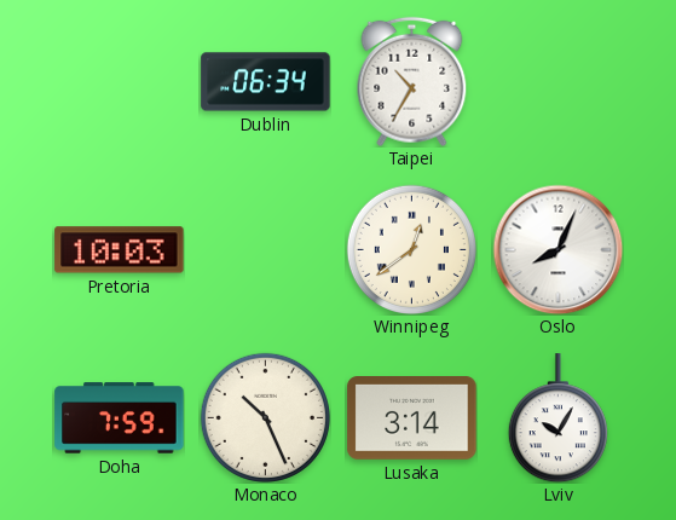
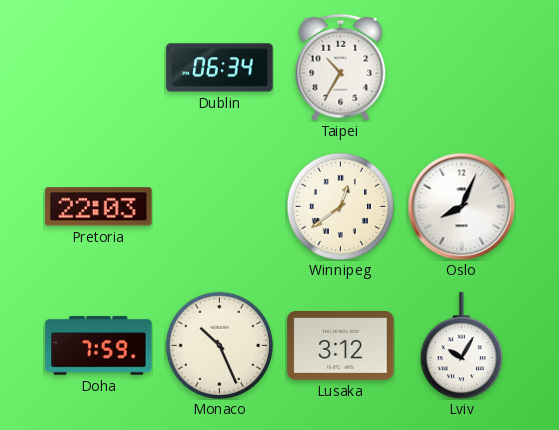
Pretoria: 10:03 -> 22:03 (99, 207)
Lusaka: 3:14 -> 3:12 (341, 346)
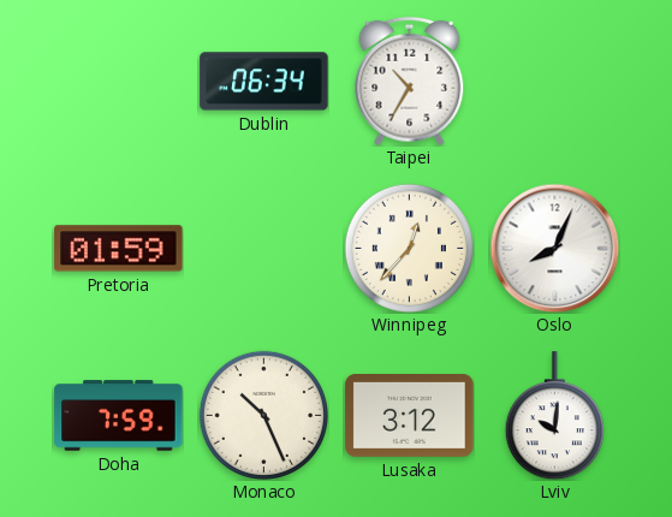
Pretoria: 22:03 -> 01:59 (119, 249)
Winnipeg: 12:39 -> 12:37 (409, 248)
Lviv: 10:05 -> 10:01 (554, 416)
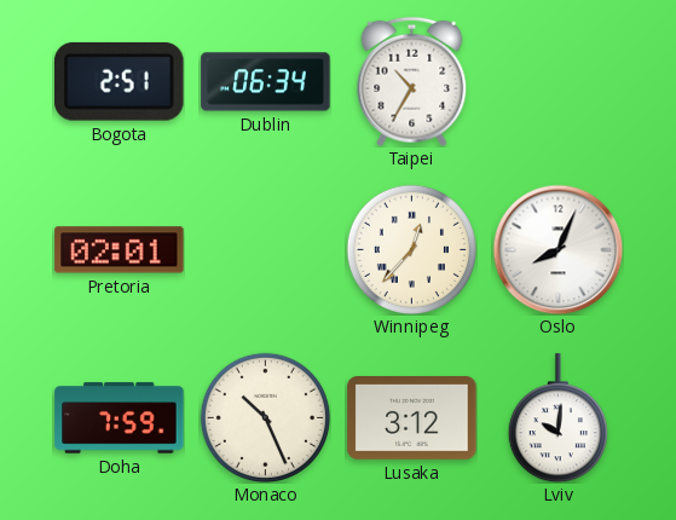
Bogota: none -> 2:51 (120, 82)
Pretoria: 01:59 -> 02:01 (120, 250)
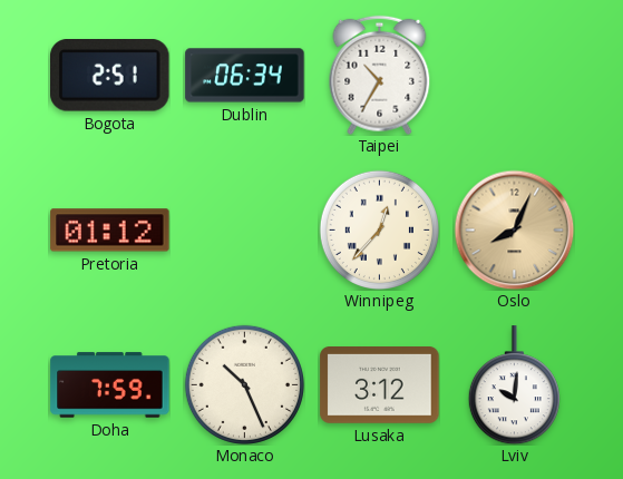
Pretoria: 02:01 -> 01:12 (110, 231)
Oslo dial: white -> champagne (514, 229)
